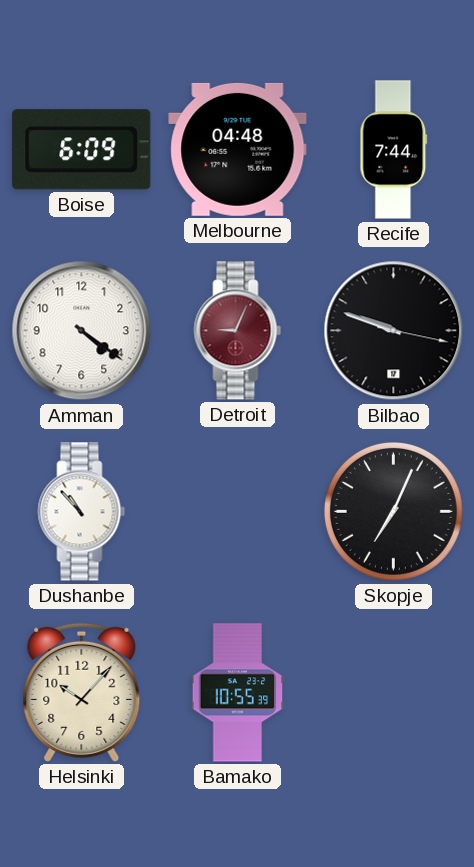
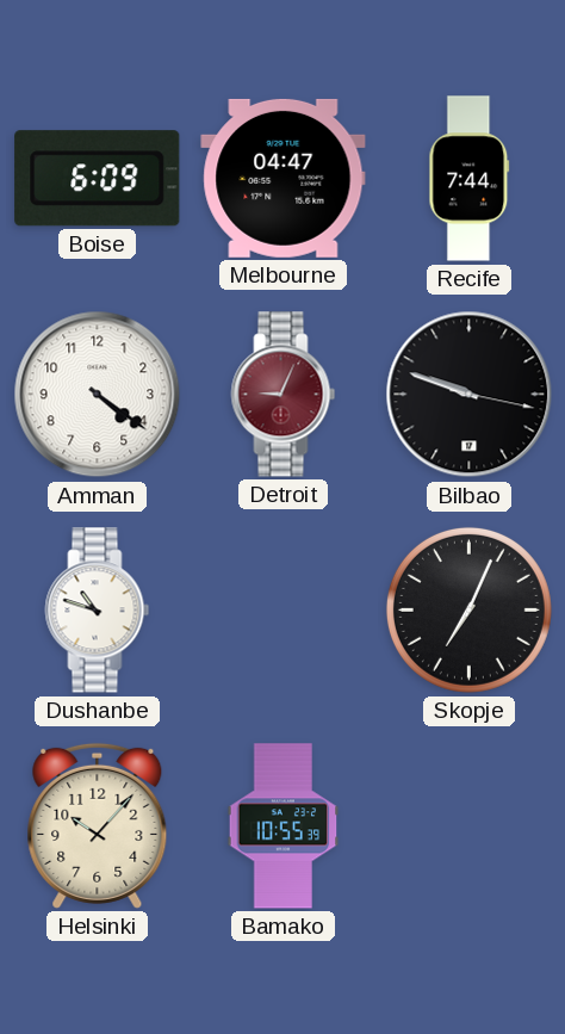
Melbourne: 04:48 -> 04:47 (284, 178)
Dushanbe: 10:53 -> 10:48 (98, 611)
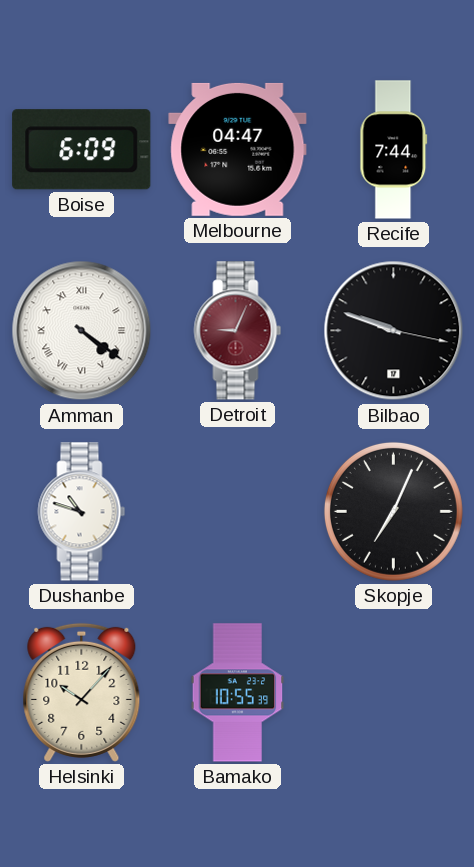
Amman numerals: Arabic -> Roman (82, 331)
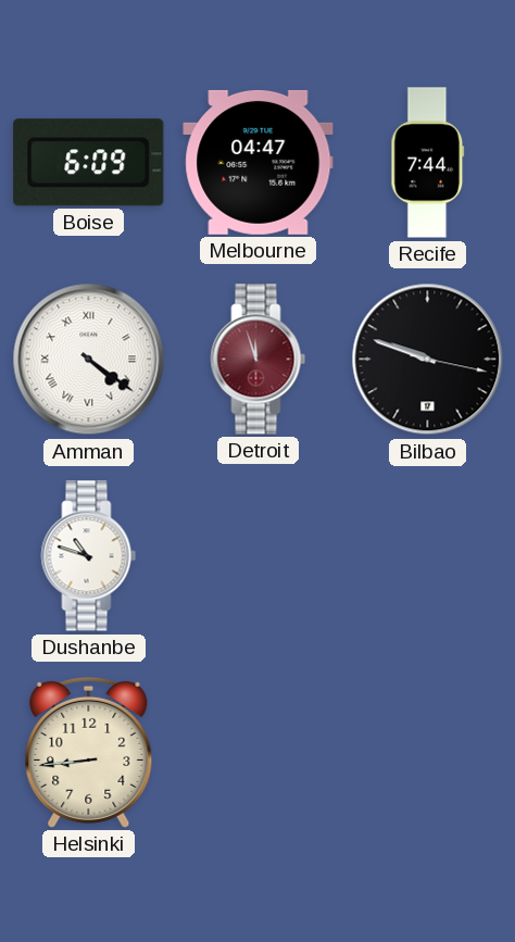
Detroit: 9:04 -> 11:57 (259, 360)
Skopje: 7:04 -> none (393, 511)
Helsinki: 10:07 -> 8:44 (89, 752)
Bamako: 10:55 -> none (238, 693)
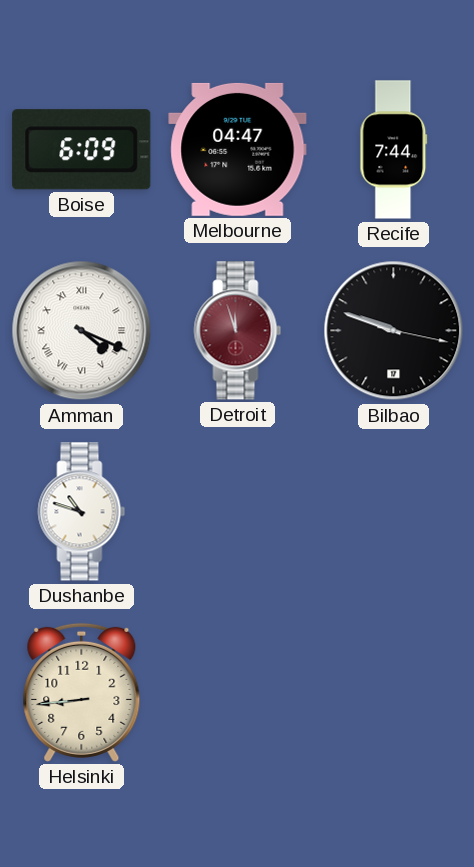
Amman: 4:21 -> 4:19 (82, 331)
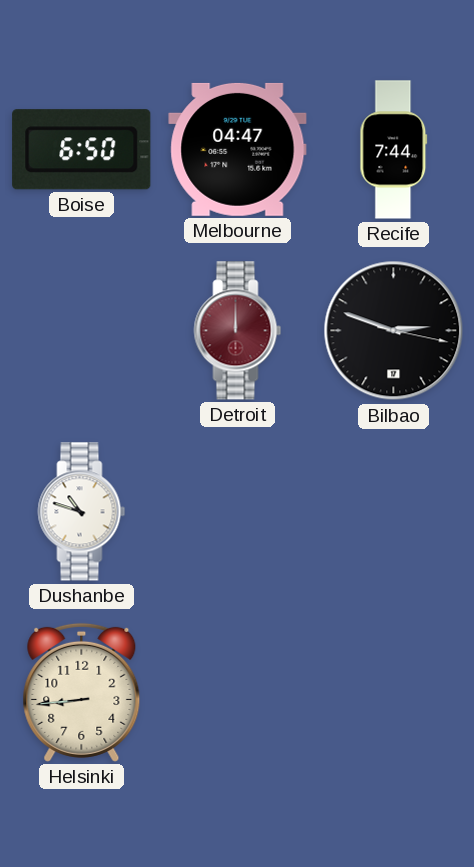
Boise: 6:09 -> 6:50 (82, 150)
Amman: 4:19 -> none (82, 331)
Detroit: 11:57 -> 12:00 (238, 331)
Bilbao: 9:48 -> 2:48 (394, 331)
